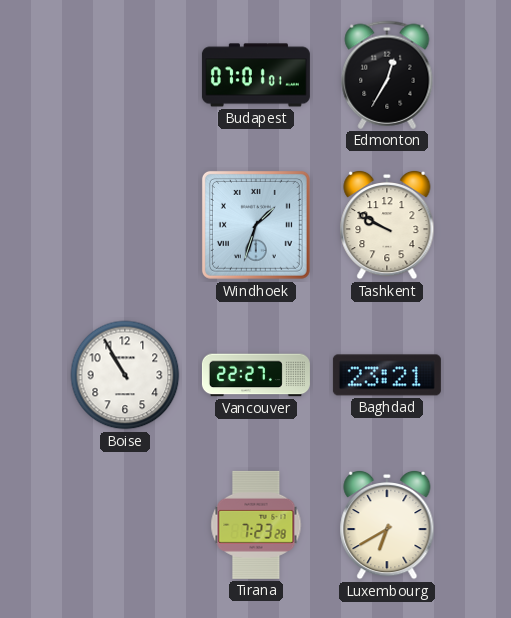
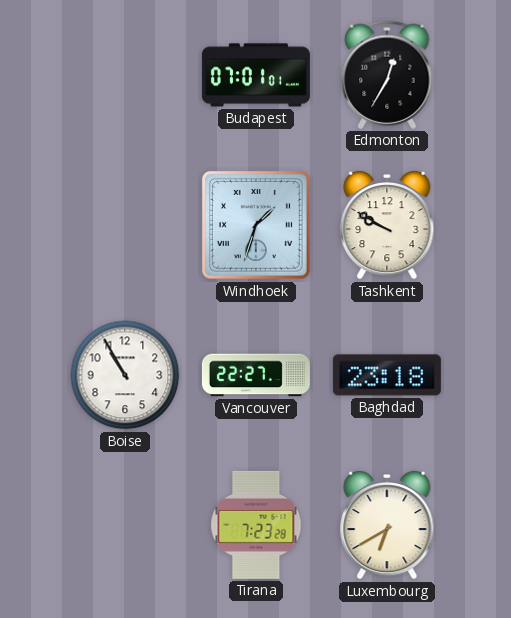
Baghdad: 23:21 -> 23:18 (387, 375)
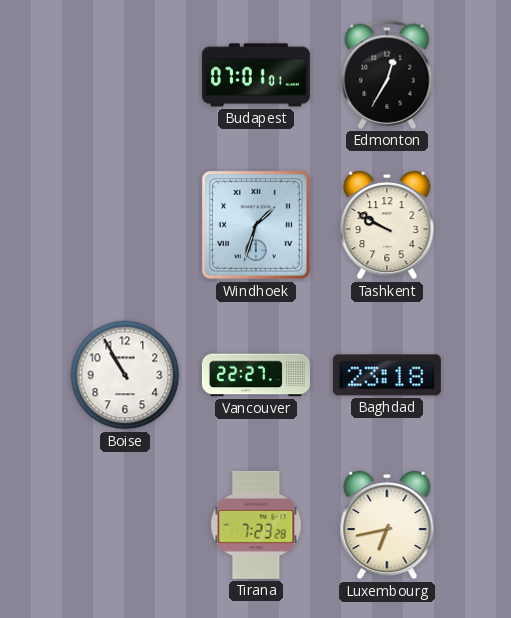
Luxembourg: 6:40 -> 6:43 (387, 525)
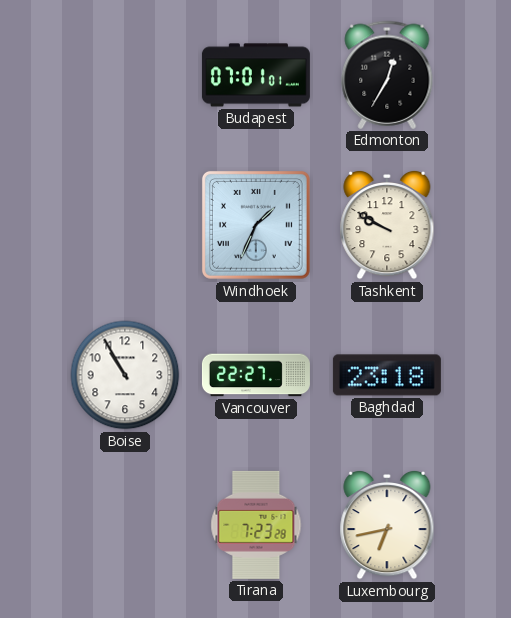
Windhoek: 1:33 -> 1:34 (256, 225)
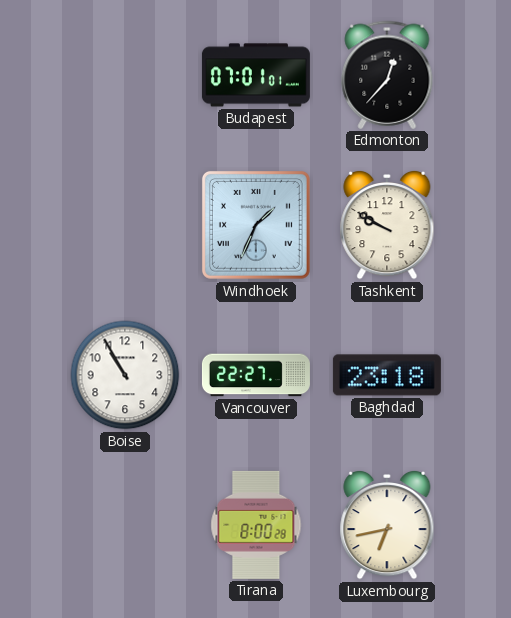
Edmonton: 12:35 -> 12:37 (387, 75)
Tirana: 7:23 -> 8:00 (256, 525)
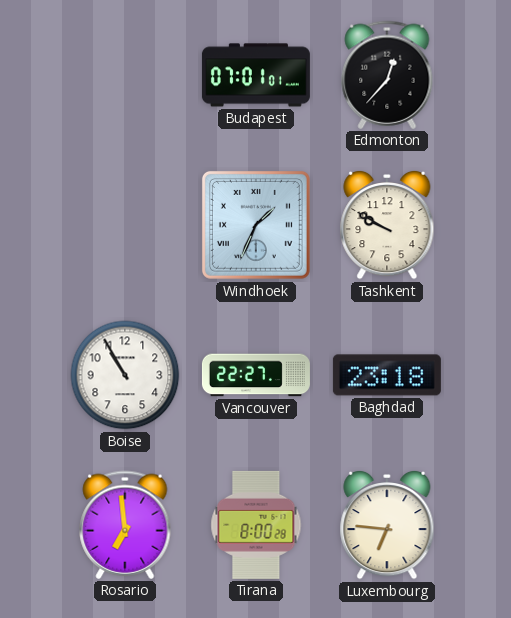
Rosario: none -> 6:59 (125, 525)
Luxembourg: 6:43 -> 6:46 (387, 525)
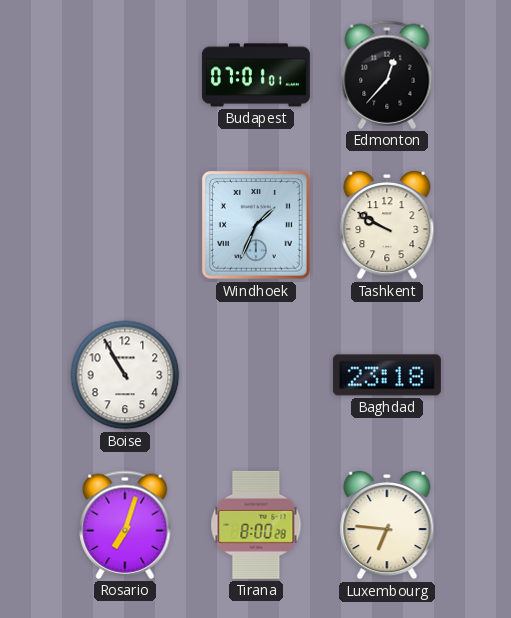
Vancouver: 22:27 -> none (256, 375)
Rosario: 6:59 -> 7:03 (125, 525)
